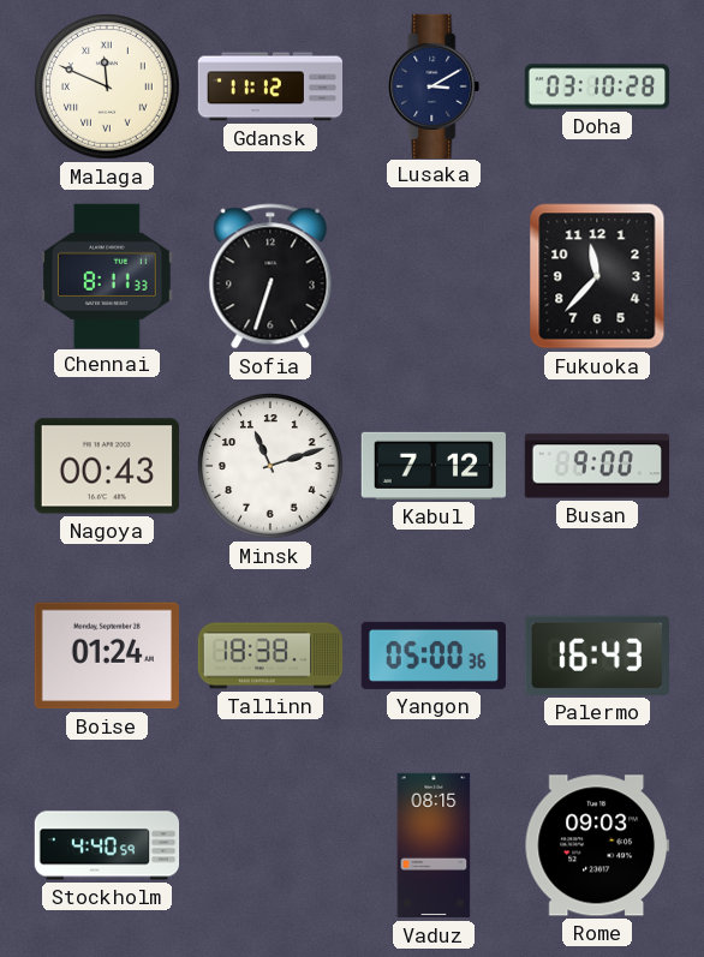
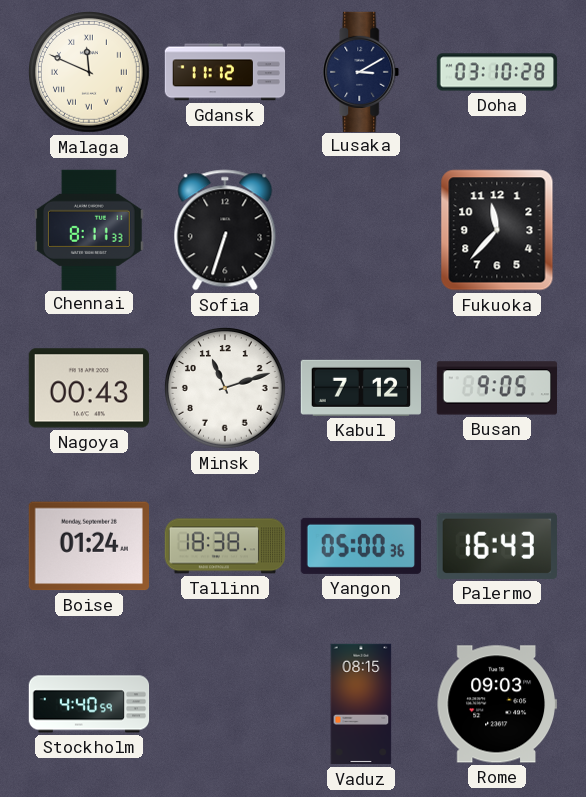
Busan: 9:00 -> 9:05 (496, 388)
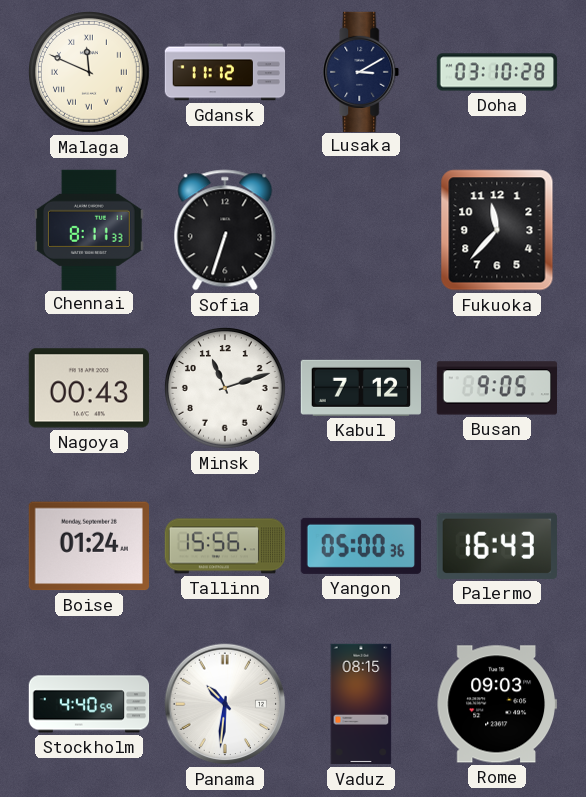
Tallinn: 18:38 -> 15:56 (225, 546)
Panama: none -> 10:31 (225, 704)
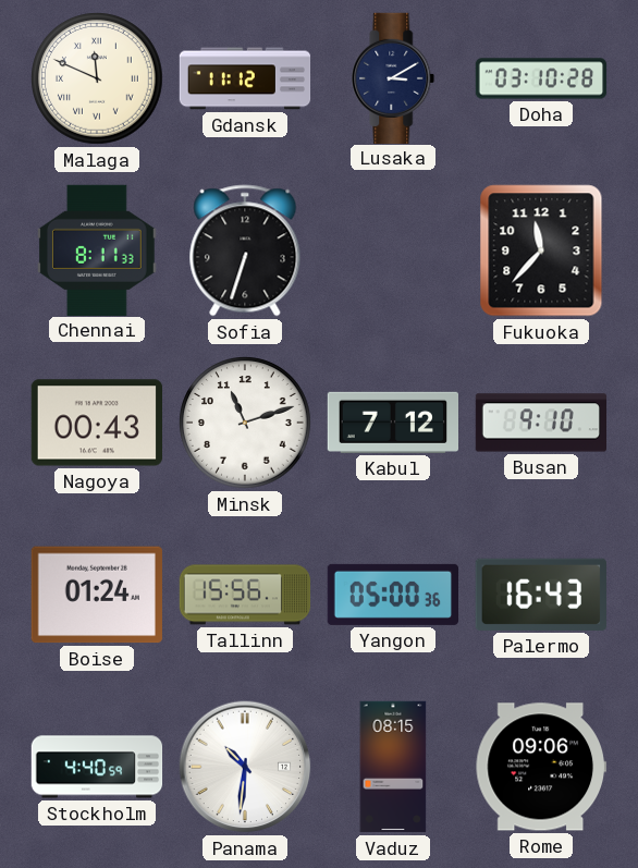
Busan: 9:05 -> 9:10 (540, 423)
Rome: 09:03 -> 09:06 (541, 767)
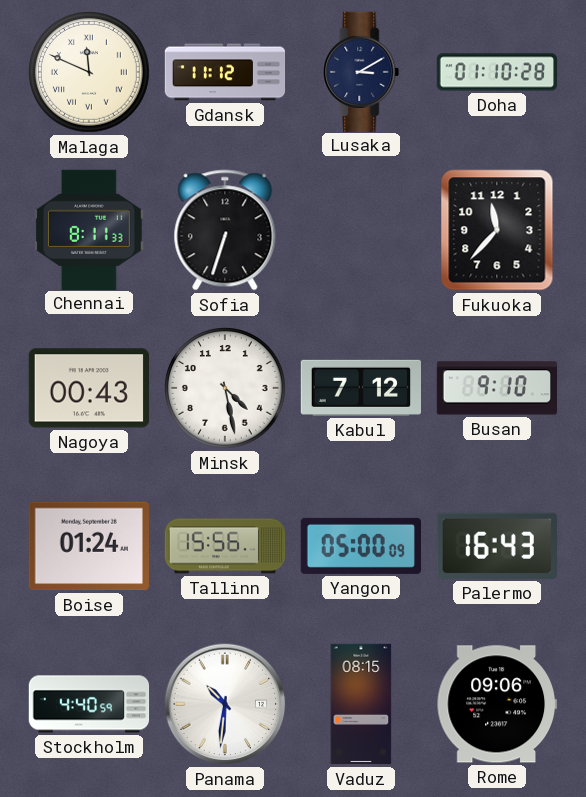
Doha: 03:10 -> 01:10 (497, 72)
Minsk: 11:12 -> 4:28 (226, 389)
Yangon: 05:00:36 -> 05:00:09 (360, 546)
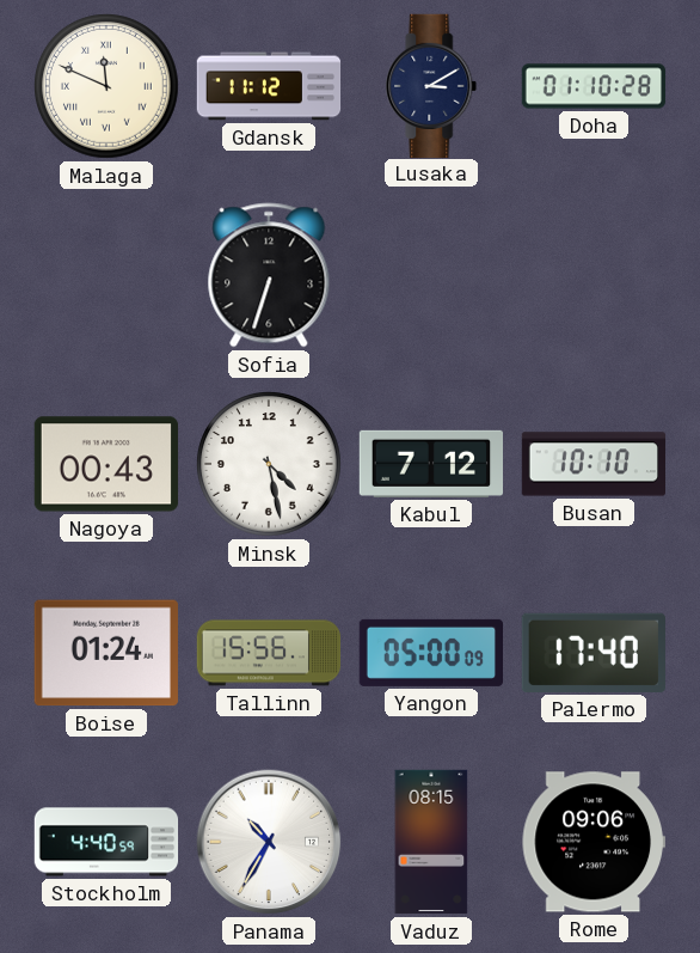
Chennai: 8:11 -> none (90, 229)
Fukuoka: 11:37 -> none (497, 230)
Busan: 9:10 -> 10:10 (592, 464)
Palermo: 16:43 -> 17:40 (594, 653)
Panama: 10:31 -> 10:35 (269, 842)
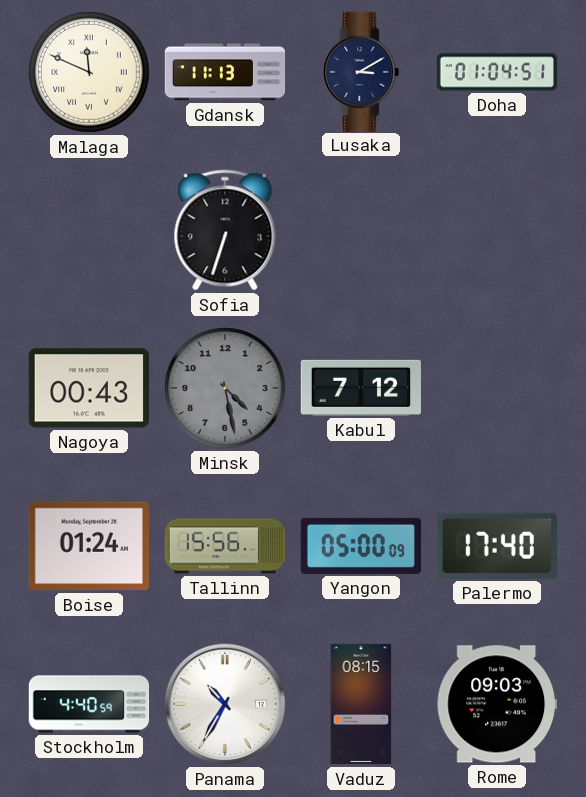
Gdansk: 11:12 -> 11:13 (225, 72)
Doha: 01:10 -> 01:04 (497, 72)
Minsk dial: white -> grey (226, 389)
Busan: 10:10 -> none (592, 464)
Rome: 09:06 -> 09:03 (497, 704)
